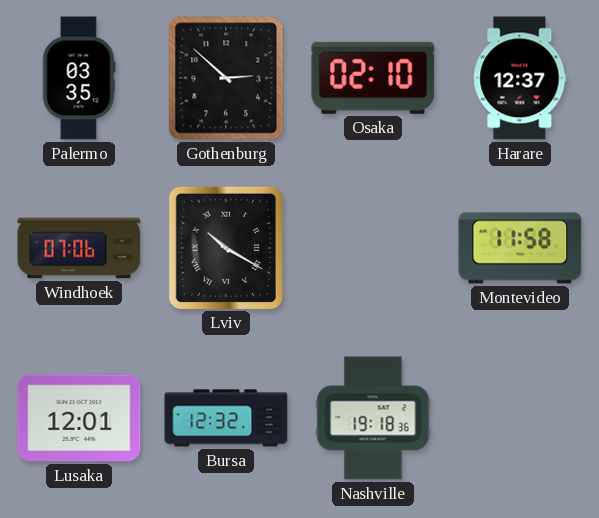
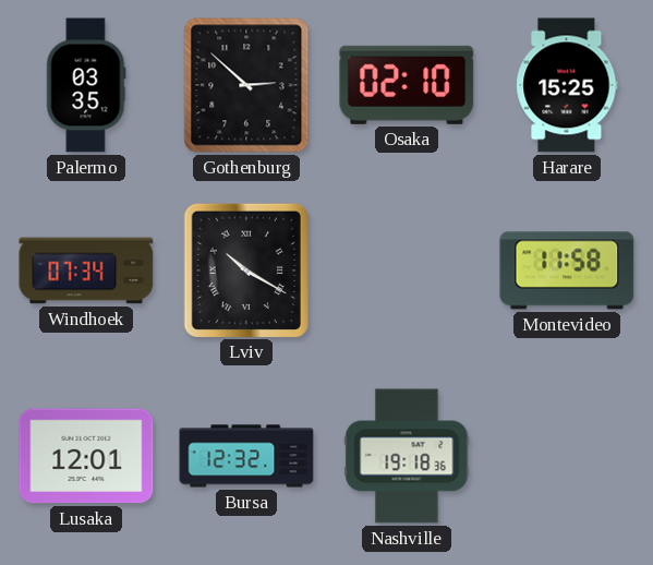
Harare: 12:37 -> 15:25 (567, 85)
Windhoek: 07:06 -> 07:34 (86, 271)
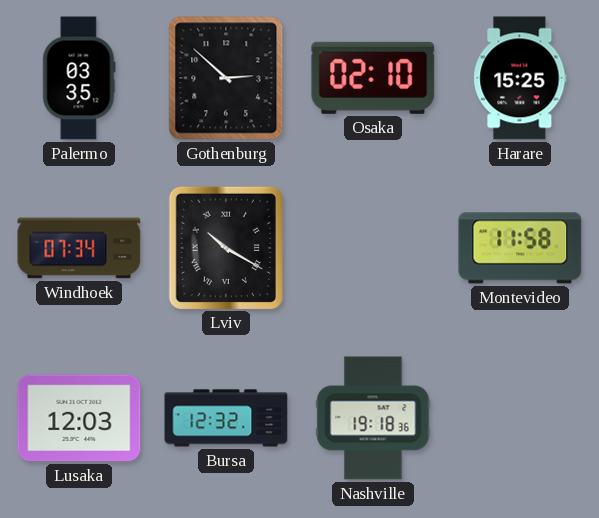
Lusaka: 12:01 -> 12:03 (79, 418)
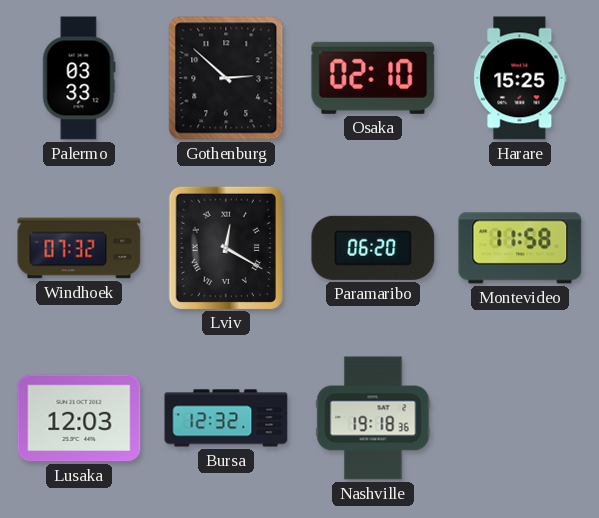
Palermo: 03:35 -> 03:33 (79, 78)
Windhoek: 07:34 -> 07:32 (79, 248)
Lviv: 10:20 -> 12:20 (225, 247)
Paramaribo: none -> 06:20 (373, 248)
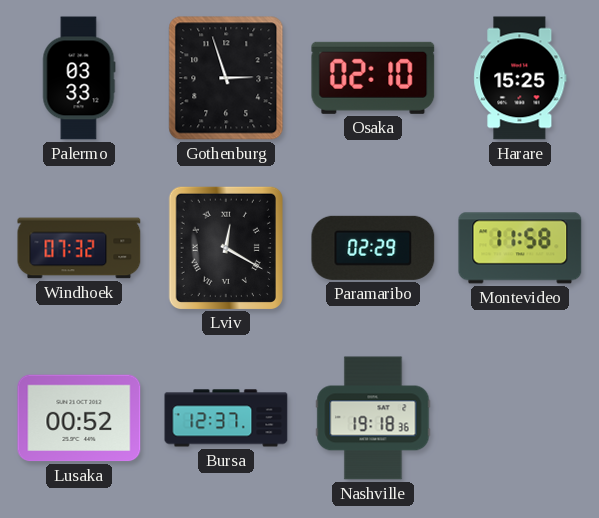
Gothenburg: 2:52 -> 2:57 (226, 78)
Paramaribo: 06:20 -> 02:29 (373, 248)
Lusaka: 12:03 -> 00:52 (79, 418)
Bursa: 12:32 -> 12:37 (226, 418)
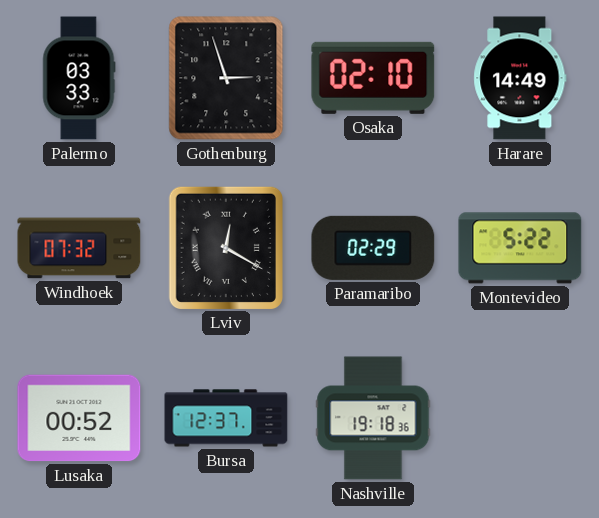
Harare: 15:25 -> 14:49 (520, 78)
Montevideo: 11:58 -> 5:22 (520, 248)
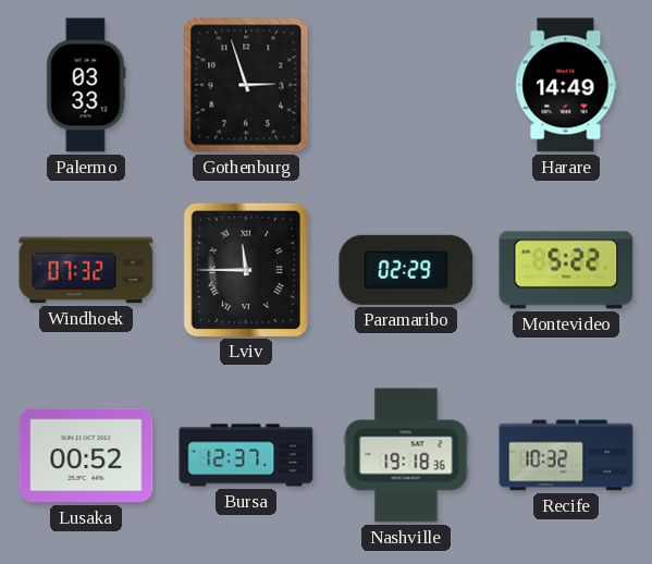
Osaka: 02:10 -> none (373, 78)
Lviv: 12:20 -> 11:45 (245, 269)
Recife: none -> 10:32 (566, 455)
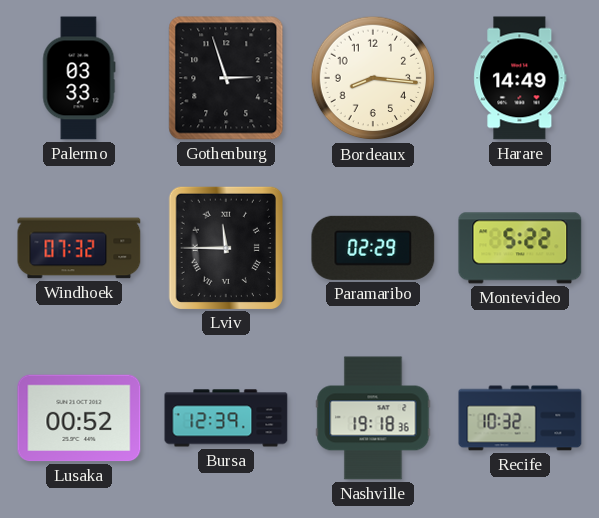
Bordeaux: none -> 8:16 (373, 78)
Bursa: 12:37 -> 12:39 (226, 418)
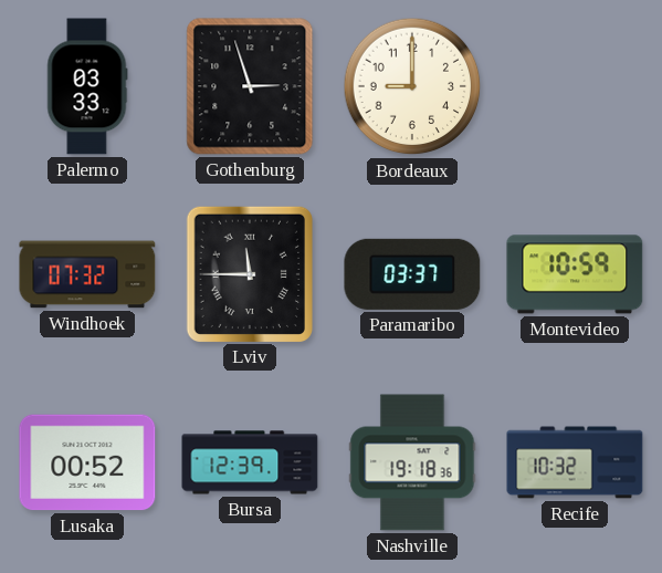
Bordeaux: 8:16 -> 9:00 (412, 86)
Harare: 14:49 -> none (520, 78)
Paramaribo: 02:29 -> 03:37 (412, 274)
Montevideo: 5:22 -> 10:59 (575, 274)
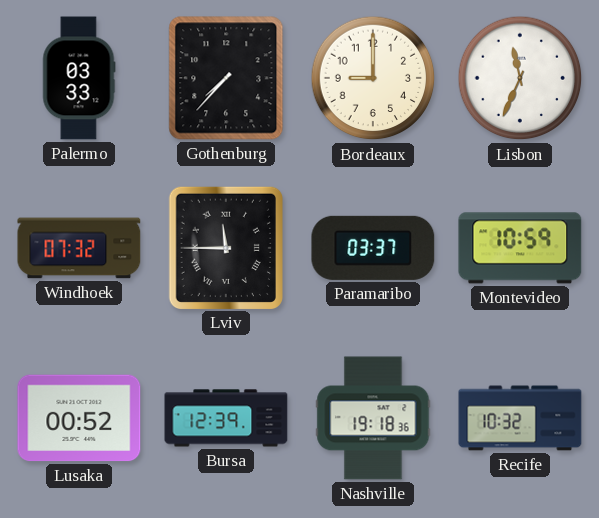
Gothenburg: 2:57 -> 7:37 (226, 78)
Lisbon: none -> 11:34 (520, 78)
